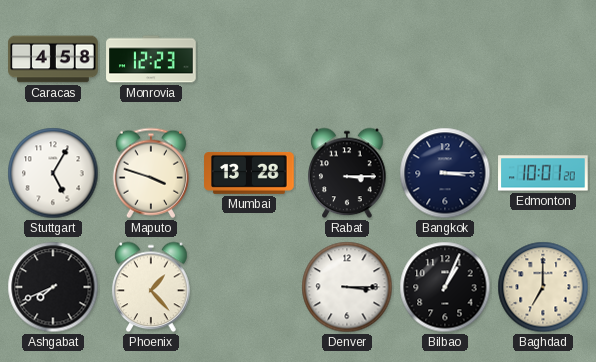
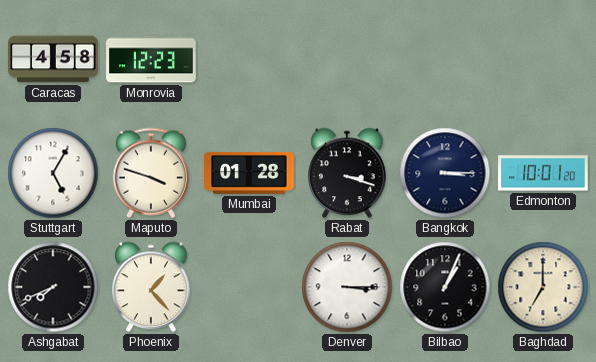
Mumbai: 13:28 -> 01:28 (249, 173)
Rabat: 3:15 -> 3:18 (347, 173)
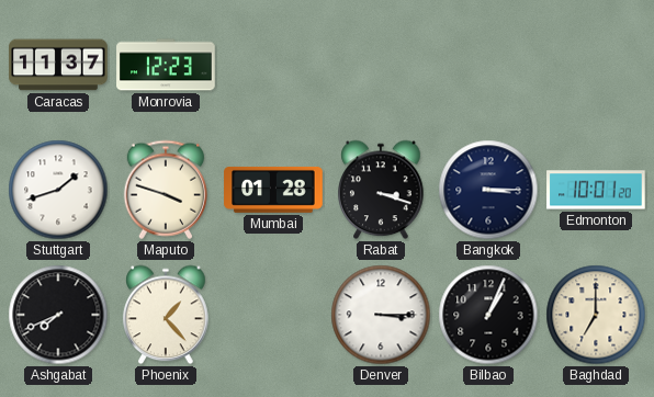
Caracas: 4:58 -> 11:37 (58, 65)
Stuttgart: 5:05 -> 1:42 (58, 190)
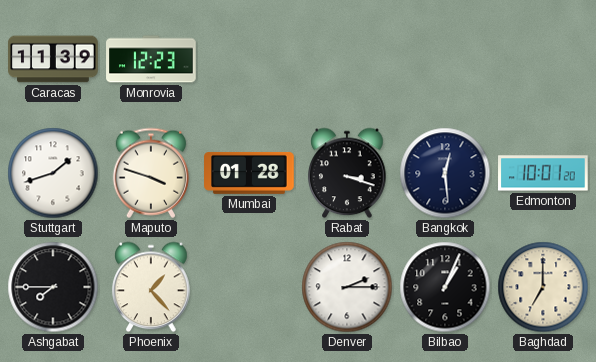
Caracas: 11:37 -> 11:39 (53, 59)
Bangkok: 3:15 -> 12:29 (445, 173)
Ashgabat: 7:41 -> 7:45 (53, 287)
Denver: 3:15 -> 2:15 (347, 287)
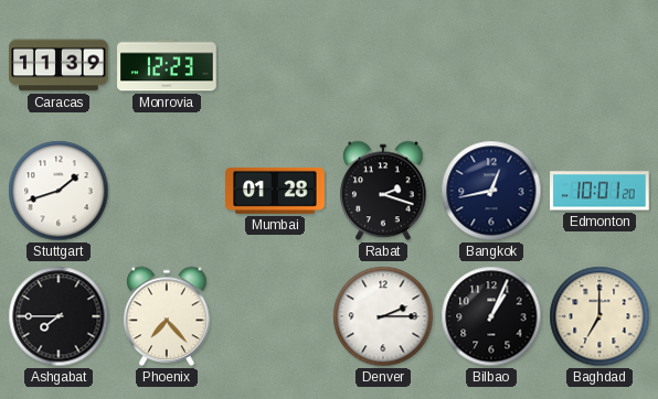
Maputo: 3:48 -> none (150, 173)
Rabat: 3:18 -> 2:18 (383, 191)
Bangkok: 12:29 -> 12:43 (491, 191)
Phoenix: 1:23 -> 7:23 (167, 316)
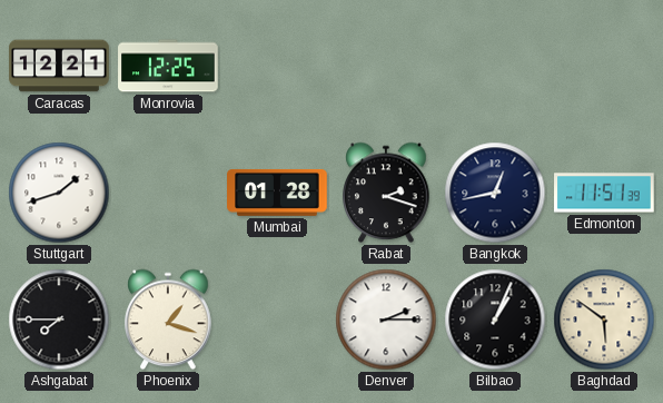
Caracas: 11:39 -> 12:21 (59, 66)
Monrovia: 12:23 -> 12:25 (168, 66)
Edmonton: 10:01 -> 11:51 (604, 193)
Phoenix: 7:23 -> 1:18 (168, 320)
Baghdad: 7:00 -> 5:51 (604, 320)
